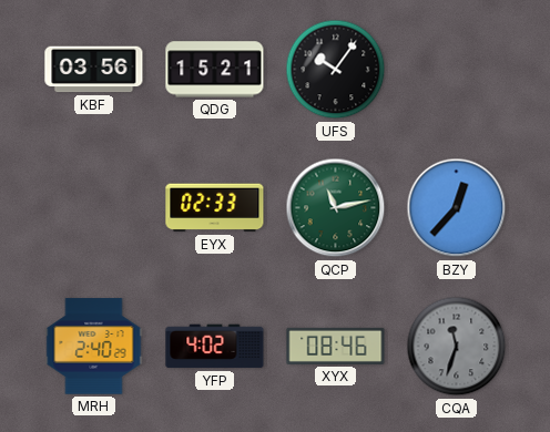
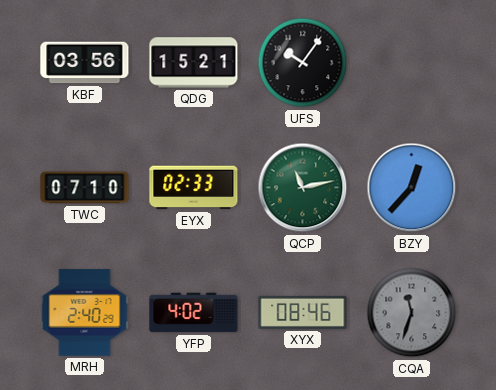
TWC: none -> 07:10 (85, 188)
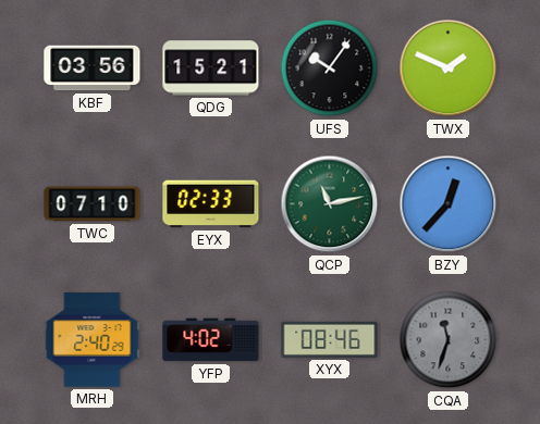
TWX: none -> 1:49 (449, 68)
